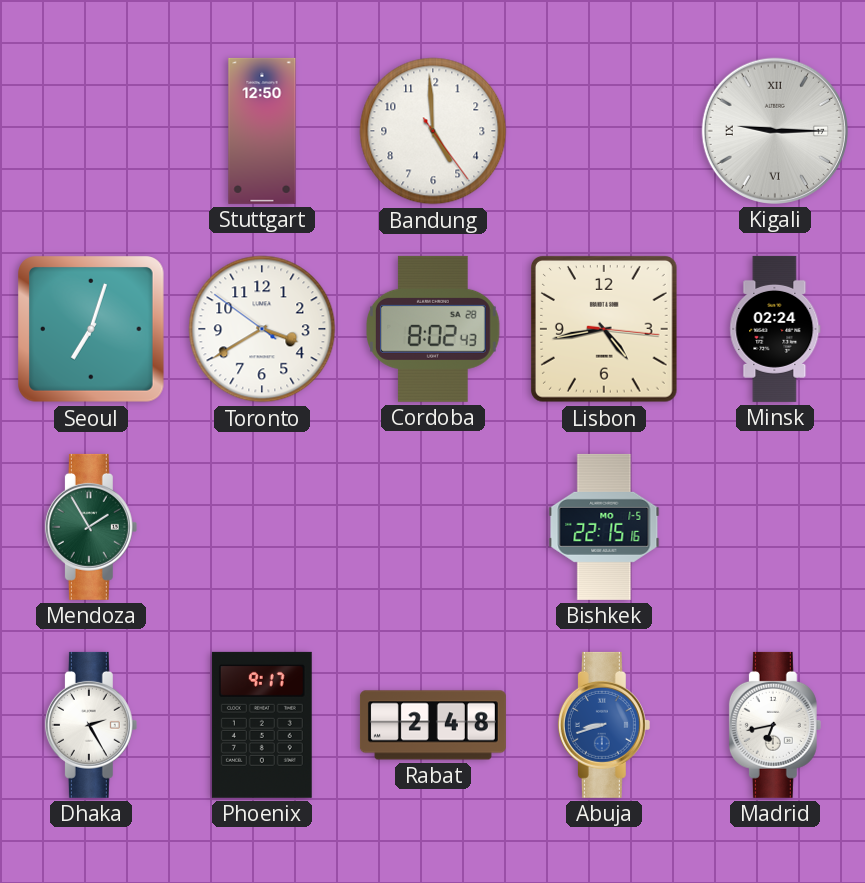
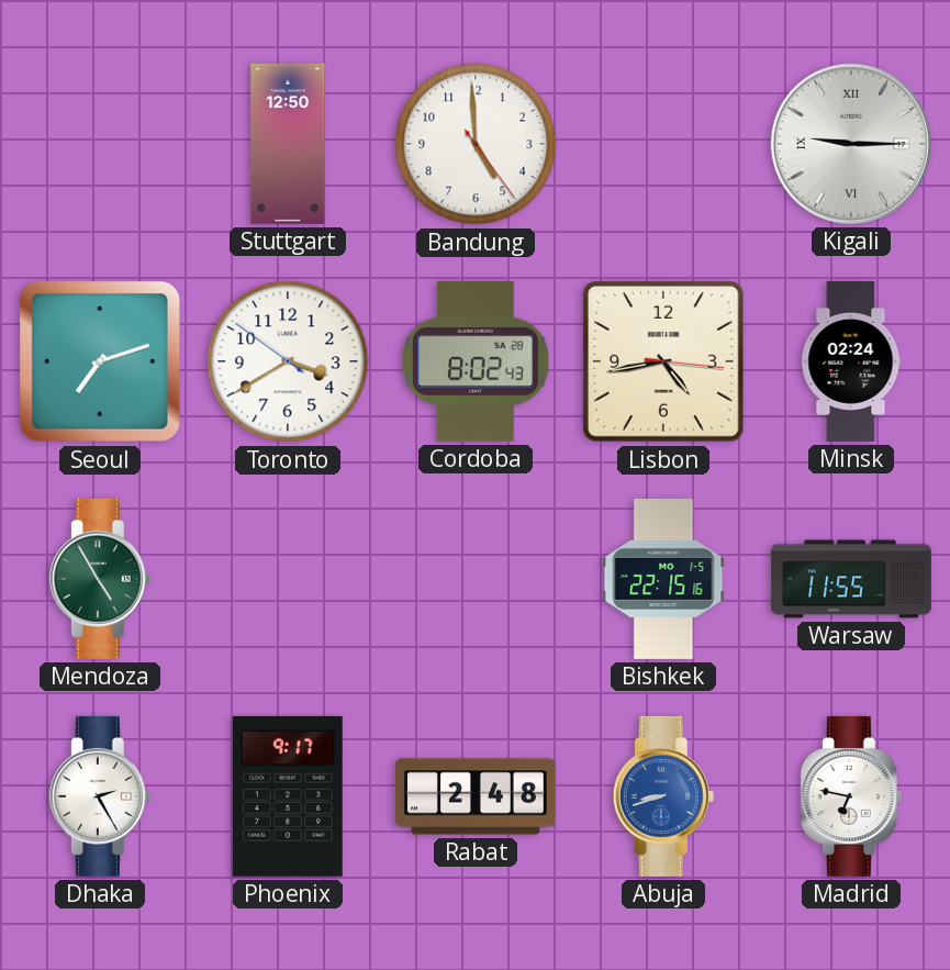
Seoul: 7:03 -> 7:12 (101, 363)
Mendoza: 1:55 -> 4:55 (100, 579)
Warsaw: none -> 11:55 (851, 579)
Madrid: 6:43 -> 6:47 (851, 796)
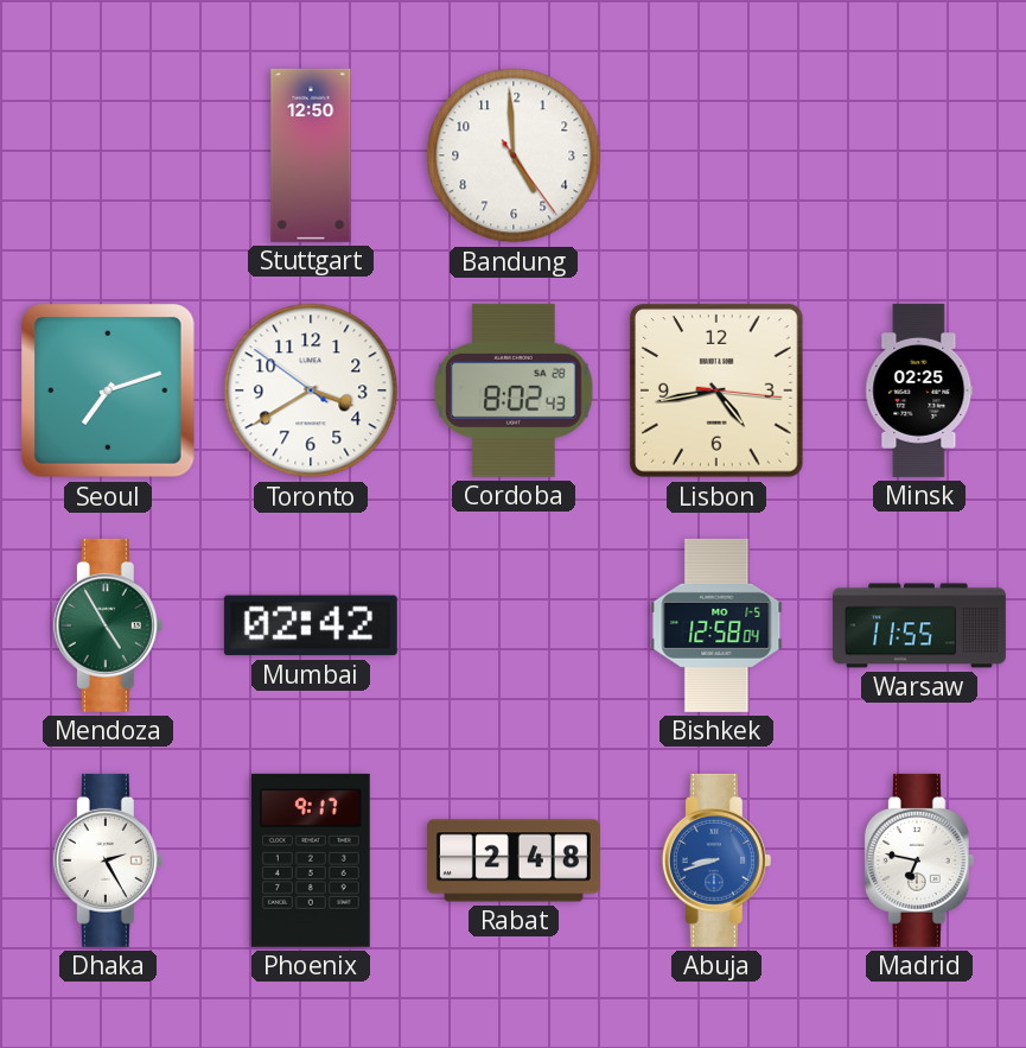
Kigali: 9:15 -> none (851, 144)
Minsk: 02:24 -> 02:25 (919, 390)
Mumbai: none -> 02:42 (311, 625)
Bishkek: 22:15 -> 12:58 (716, 625)
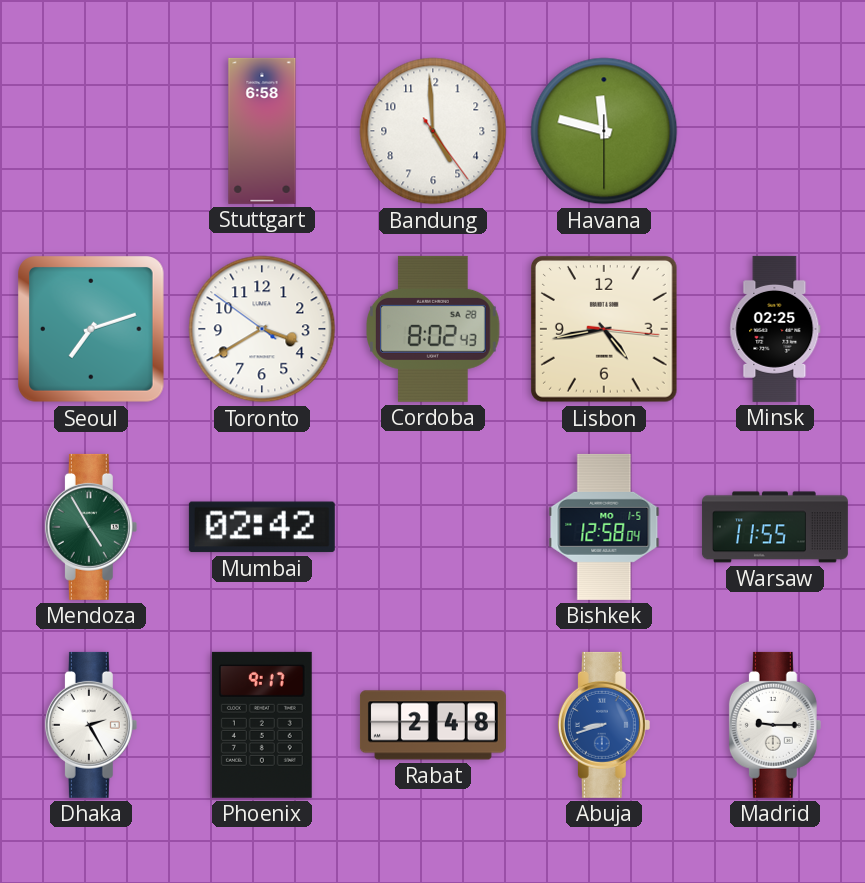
Stuttgart: 12:50 -> 6:58 (262, 131)
Havana: none -> 11:47 (604, 131)
Madrid: 6:47 -> 9:15 (775, 725)
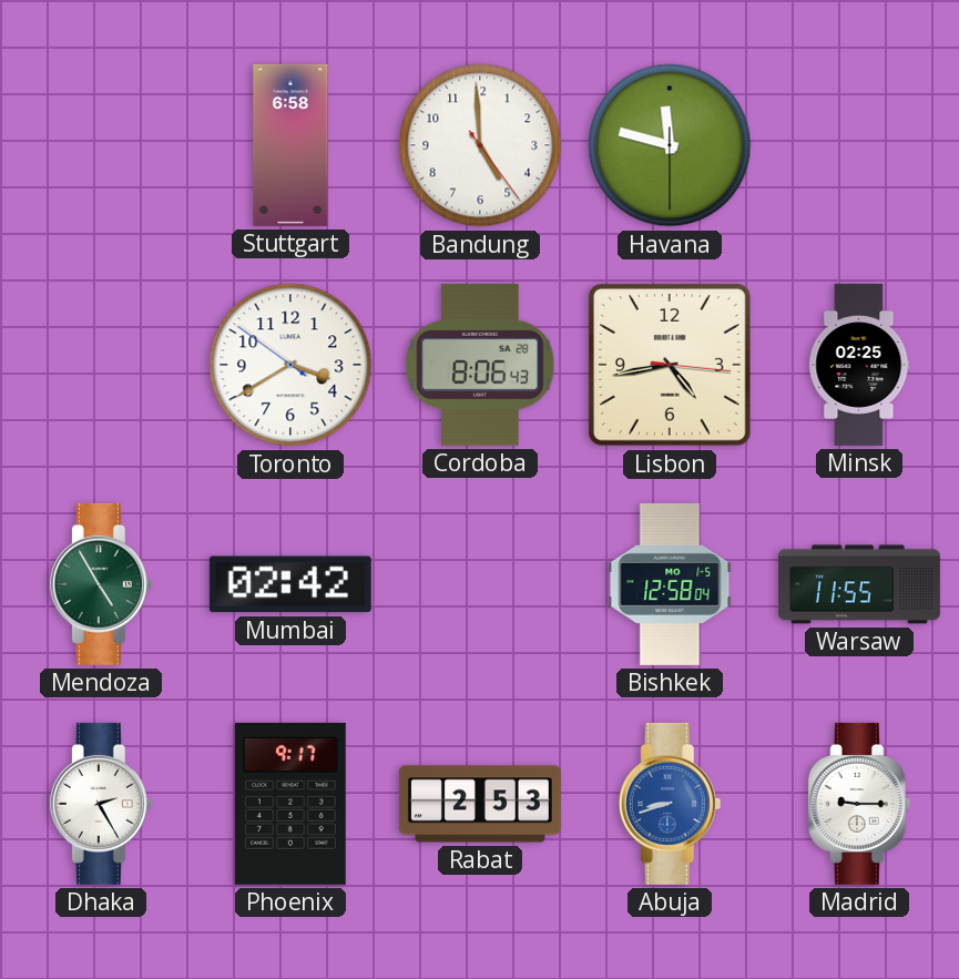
Seoul: 7:12 -> none (92, 330)
Cordoba: 8:02 -> 8:06 (481, 365)
Rabat: 2:48 -> 2:53 (480, 804)
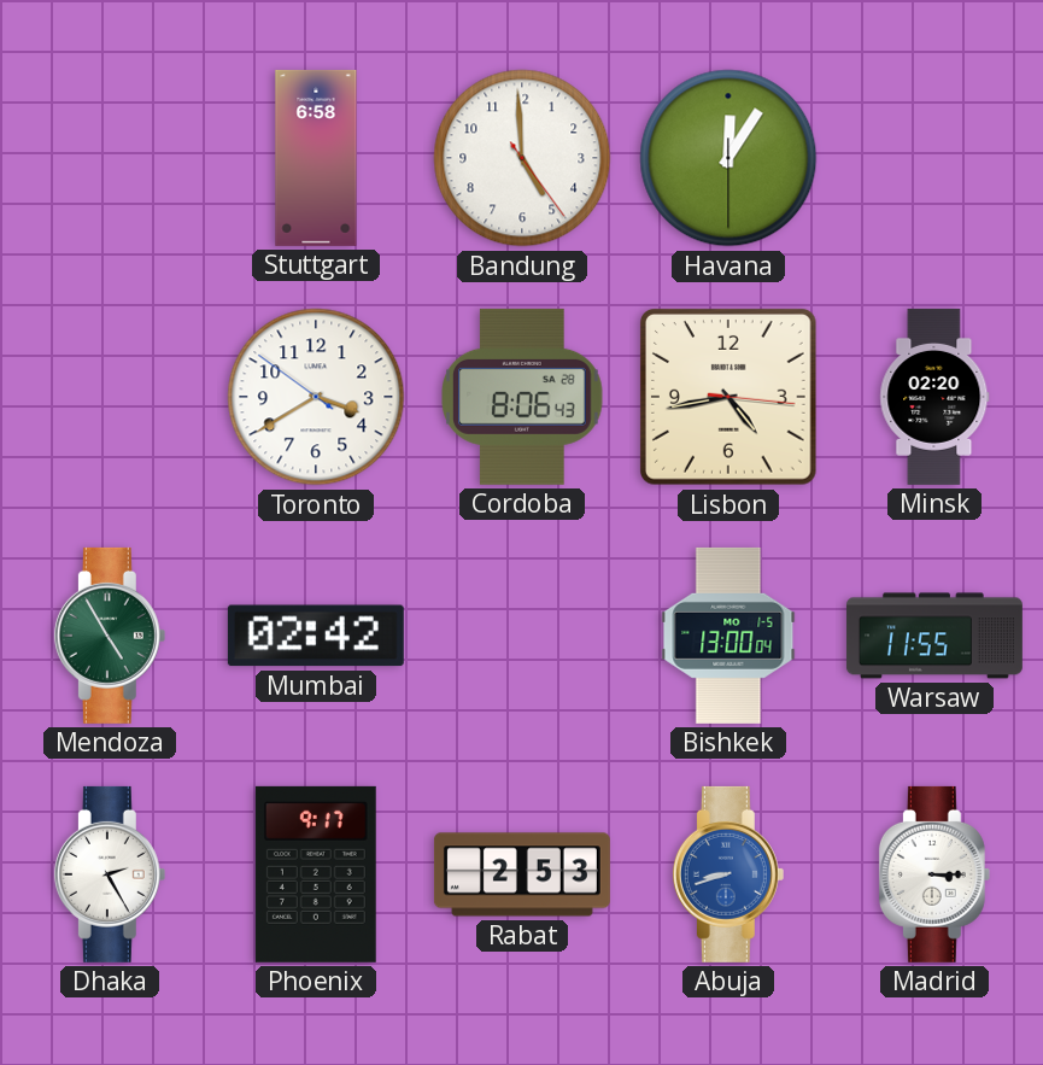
Havana: 11:47 -> 12:05 (728, 158)
Minsk: 02:25 -> 02:20 (934, 397)
Bishkek: 12:58 -> 13:00 (728, 636)
Madrid: 9:15 -> 3:15 (934, 874)
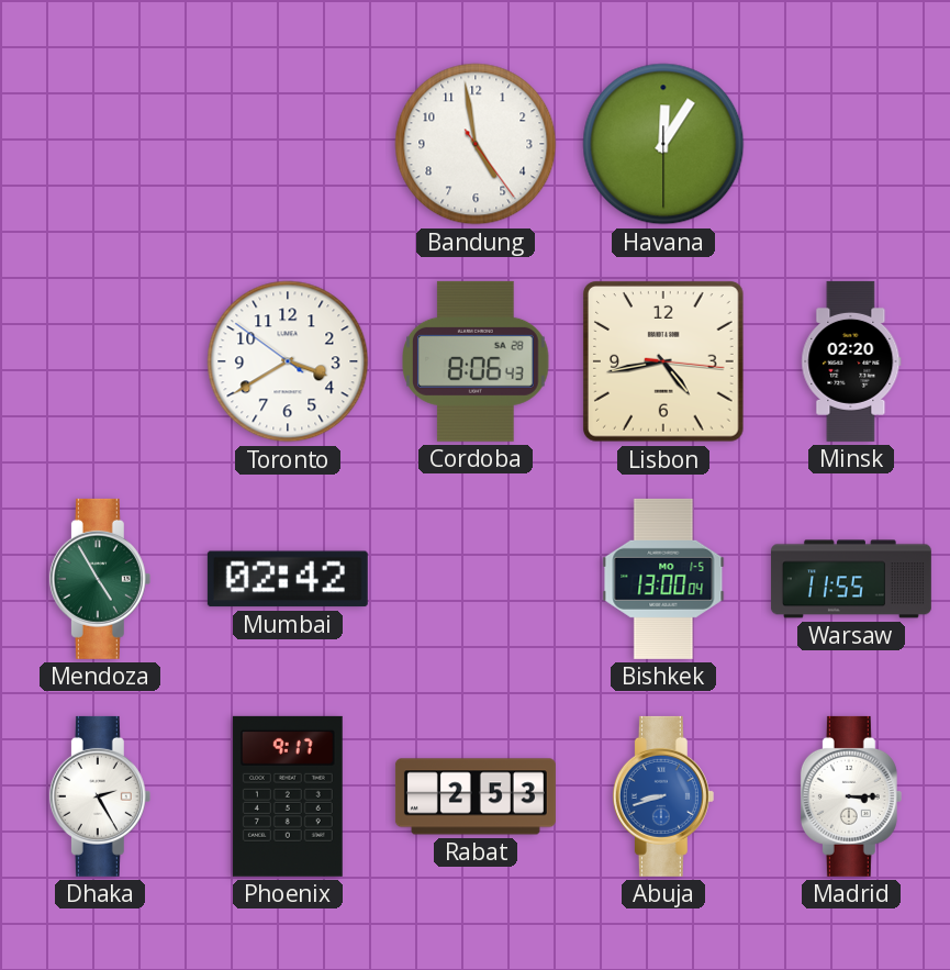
Stuttgart: 6:58 -> none (316, 158)
Bandung: 4:59 -> 4:58 (476, 144)
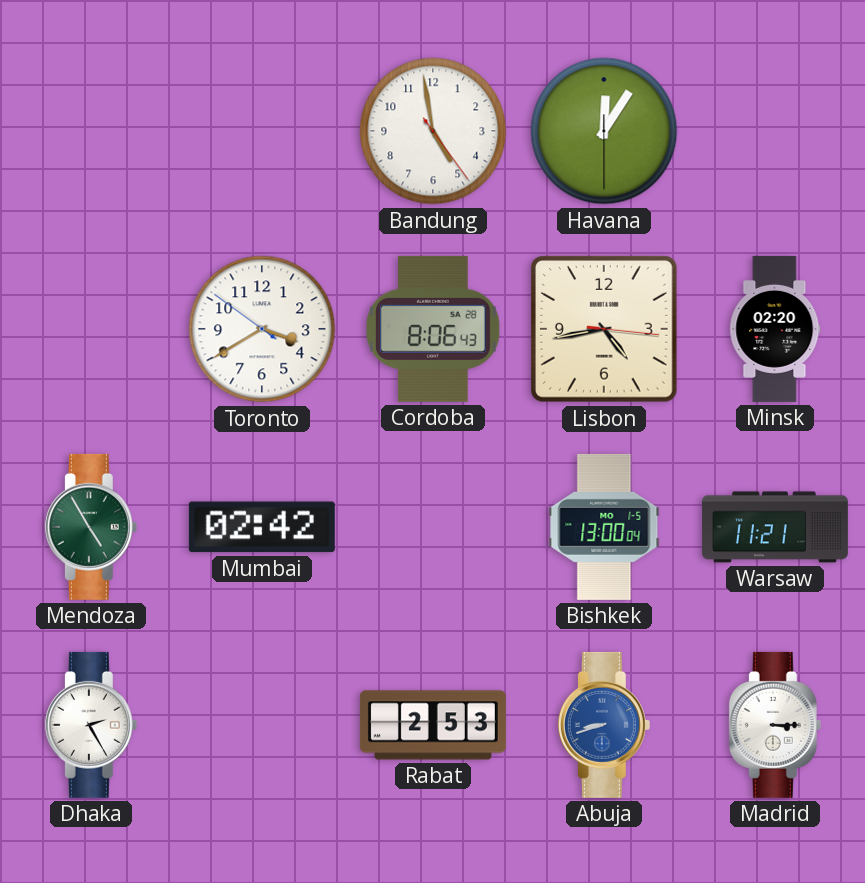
Warsaw: 11:55 -> 11:21 (775, 527)
Phoenix: 9:17 -> none (288, 796)
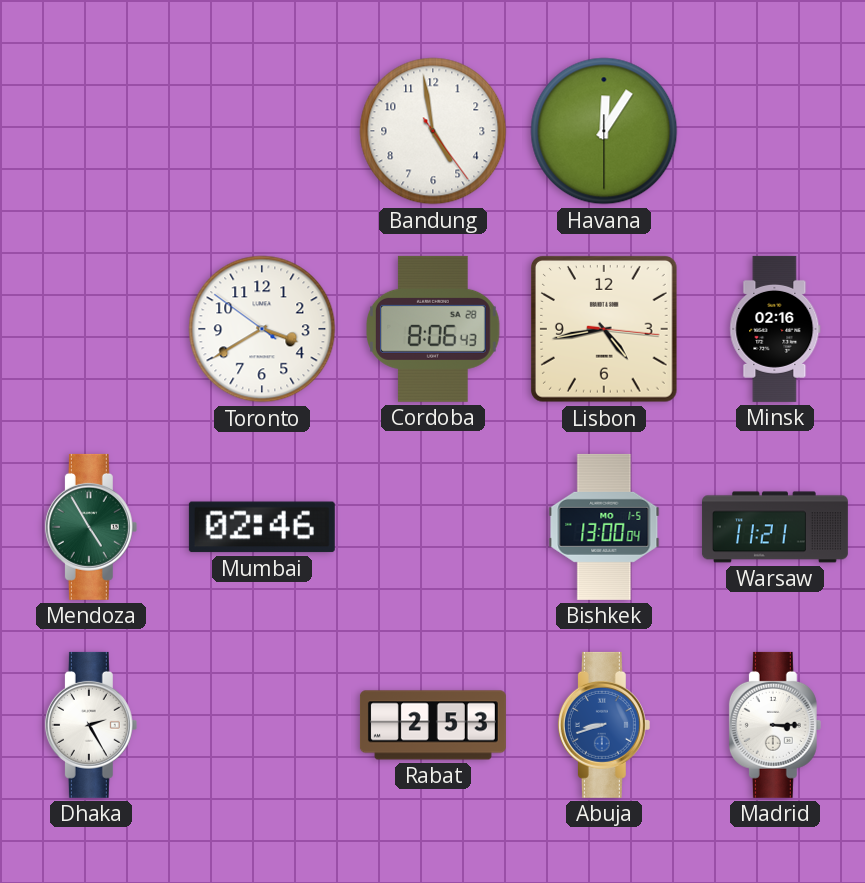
Minsk: 02:20 -> 02:16 (775, 329)
Mumbai: 02:42 -> 02:46 (262, 527)
